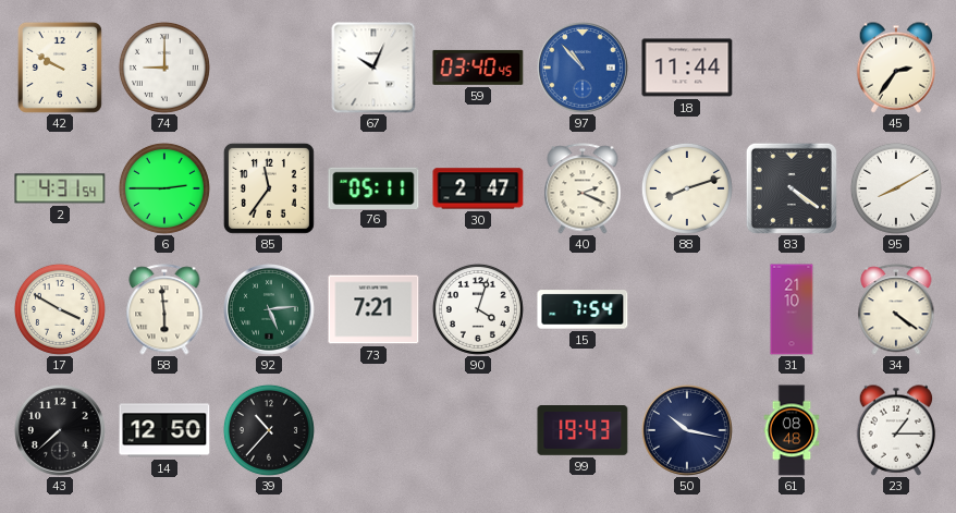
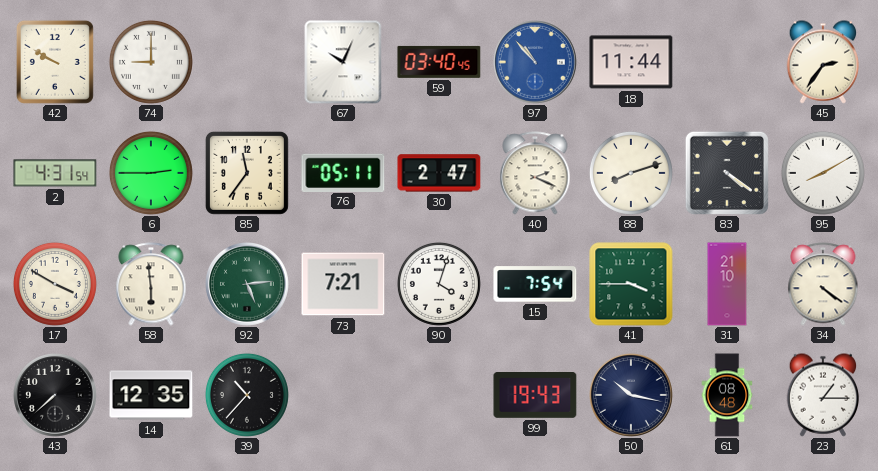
41: none -> 3:45 (631, 284)
14: 12:50 -> 12:35 (151, 395)
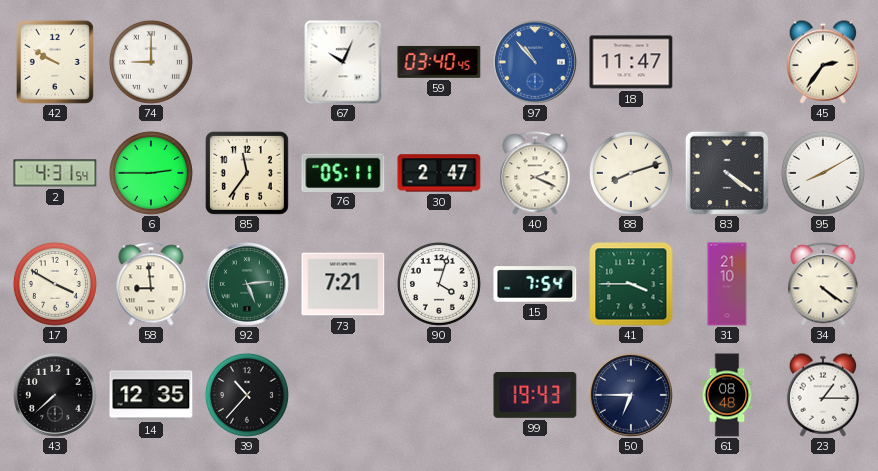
18: 11:44 -> 11:47 (631, 62)
58: 5:59 -> 8:59 (151, 284)
50: 10:17 -> 6:45 (632, 396)
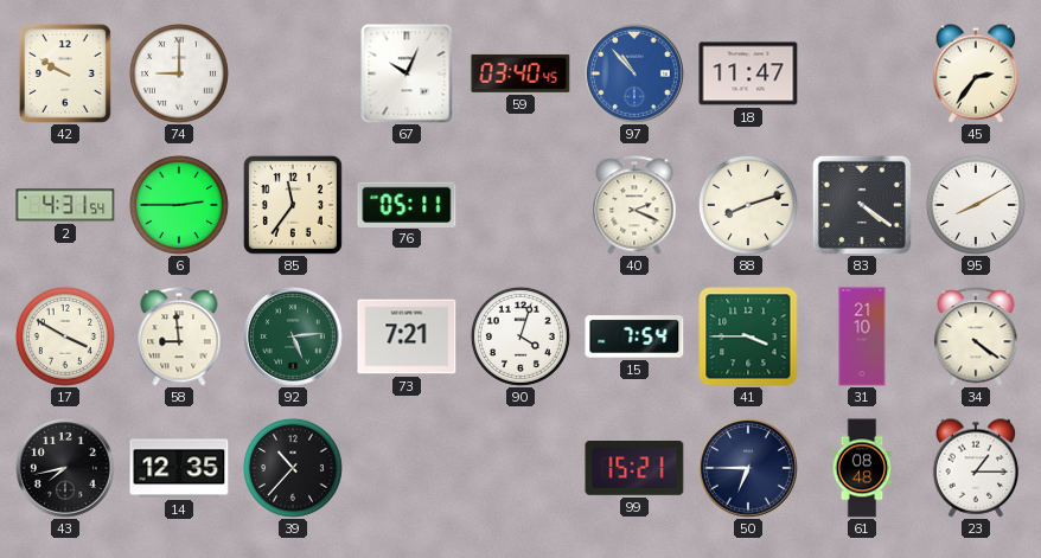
30: 2:47 -> none (439, 173)
43: 7:38 -> 7:43 (66, 469)
99: 19:43 -> 15:21 (634, 469)
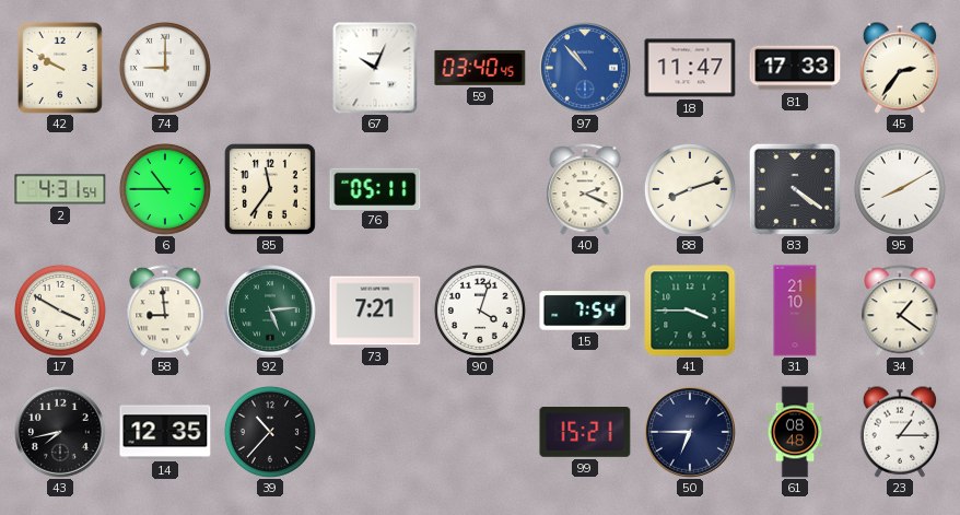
81: none -> 17:33 (795, 68)
6: 2:45 -> 10:45 (165, 189)
34: 4:21 -> 1:21 (900, 311)
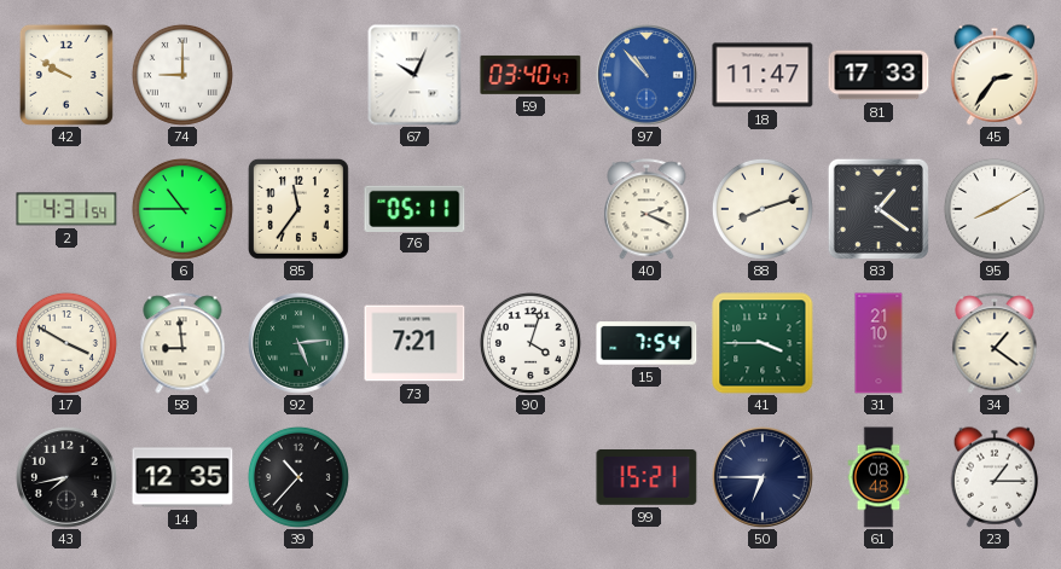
59: 03:40:45 -> 03:40:47 (530, 75)
83: 4:21 -> 1:21 (879, 209)
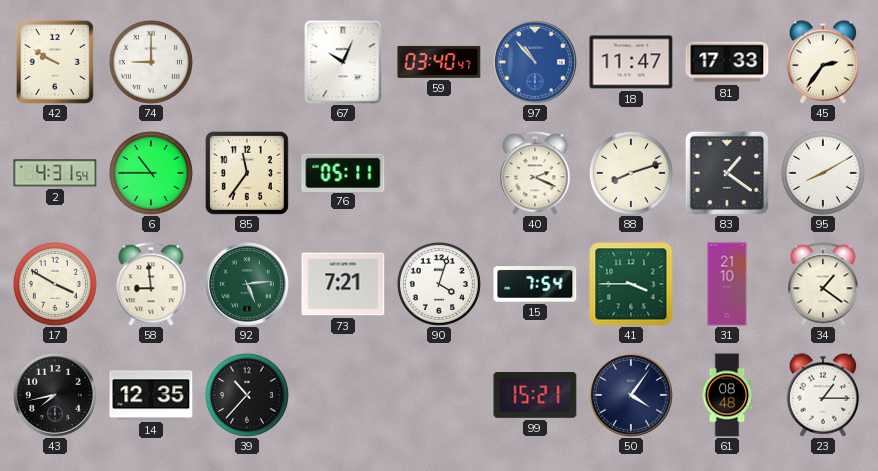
50: 6:45 -> 4:06 (632, 396)
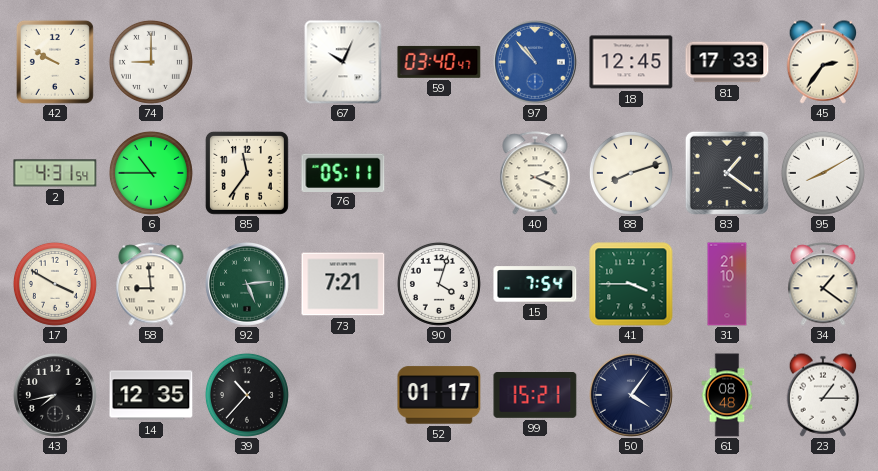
18: 11:47 -> 12:45 (631, 62)
52: none -> 01:17 (439, 395)
